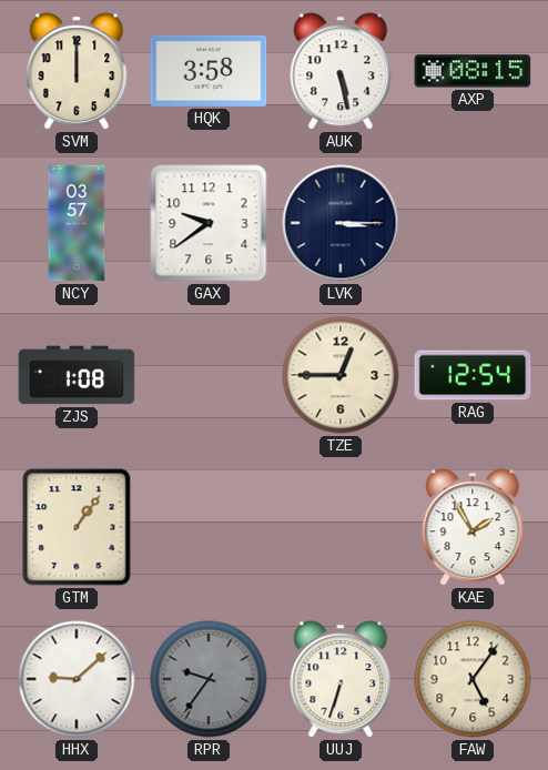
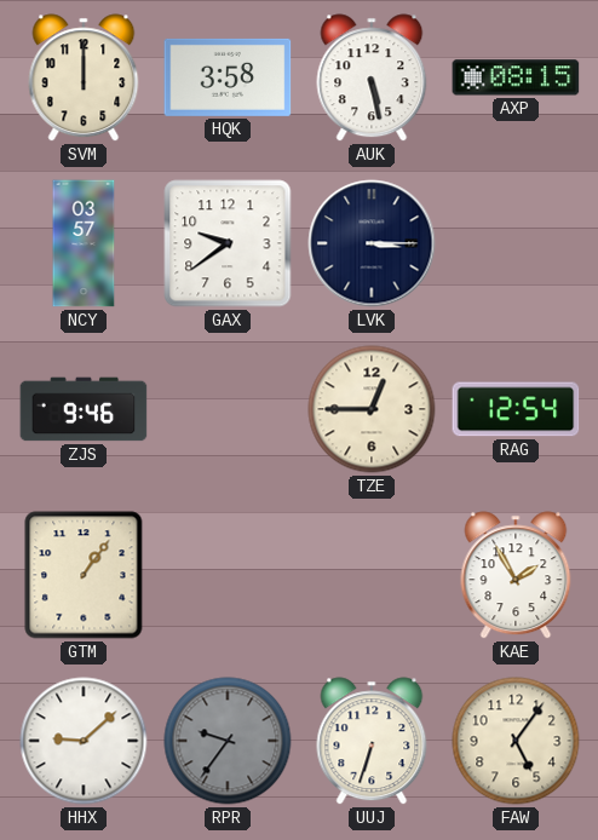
ZJS: 1:08 -> 9:46 (84, 409)
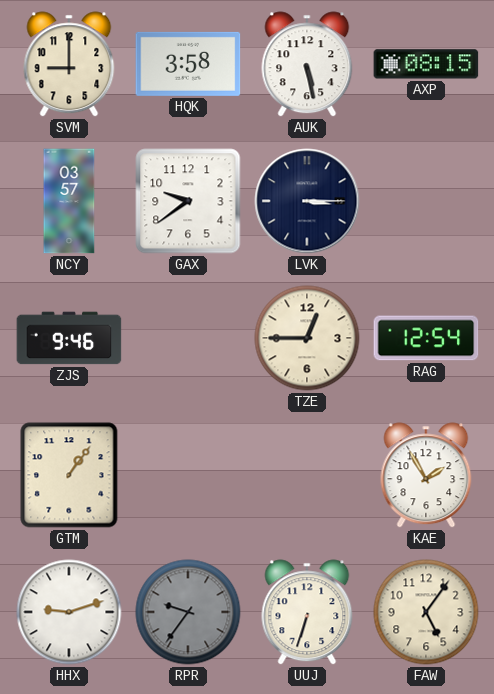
SVM: 12:00 -> 9:00 (69, 64)
HHX: 9:08 -> 9:12 (69, 612)
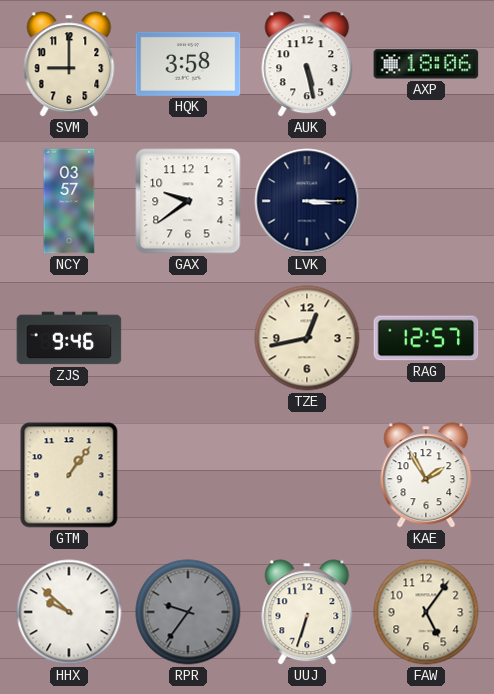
AXP: 08:15 -> 18:06 (426, 64)
TZE: 12:45 -> 12:43 (307, 338)
RAG: 12:54 -> 12:57 (426, 338)
HHX: 9:12 -> 9:52 (69, 612)
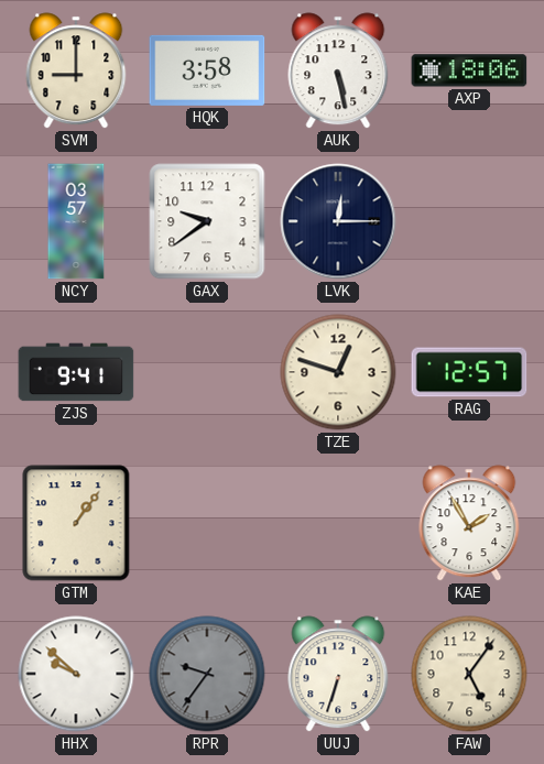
LVK: 3:15 -> 12:15 (338, 221)
ZJS: 9:46 -> 9:41 (76, 372)
TZE: 12:43 -> 12:48 (338, 372)
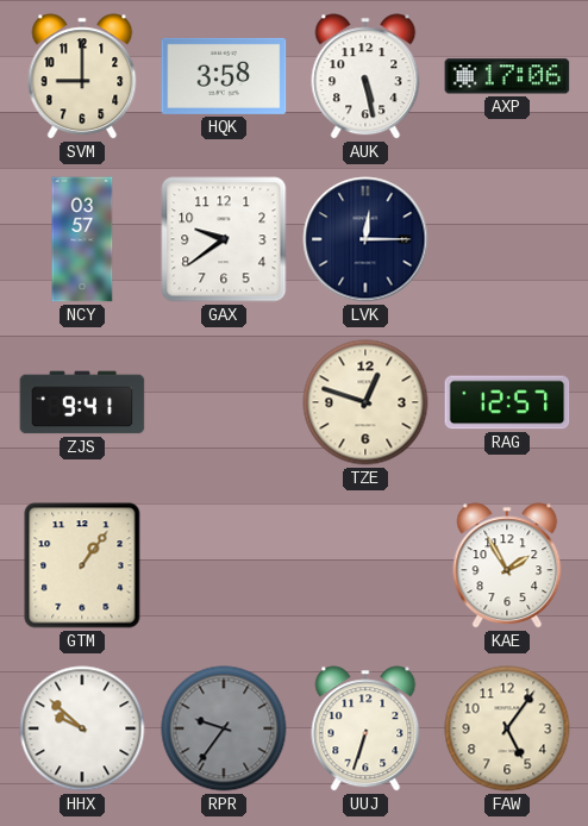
AXP: 18:06 -> 17:06 (507, 76)
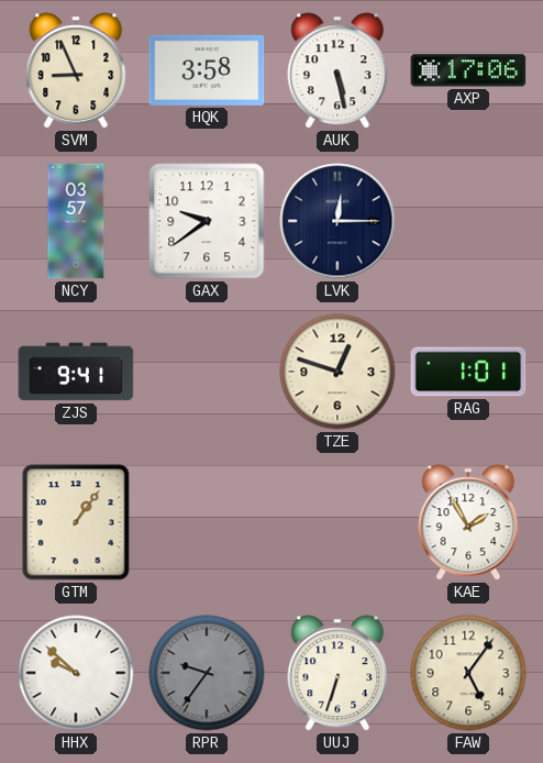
SVM: 9:00 -> 8:56 (76, 70)
RAG: 12:57 -> 1:01 (468, 372)
